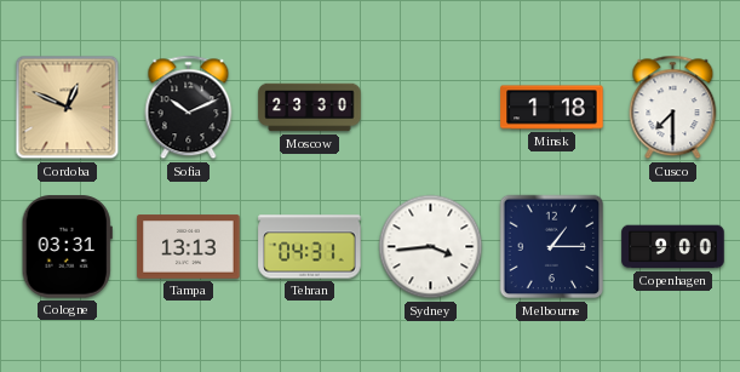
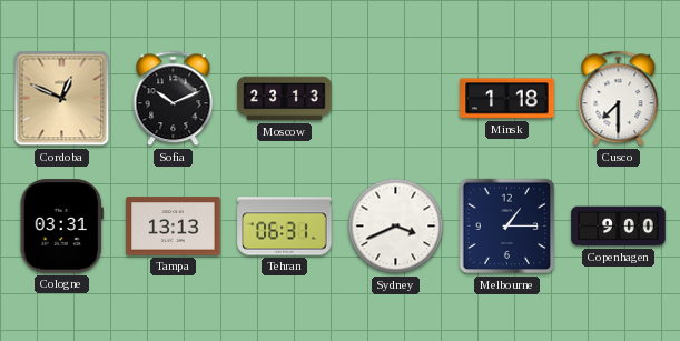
Moscow: 23:30 -> 23:13 (285, 99)
Tehran: 04:31 -> 06:31 (285, 227)
Sydney: 3:44 -> 3:41 (396, 227)
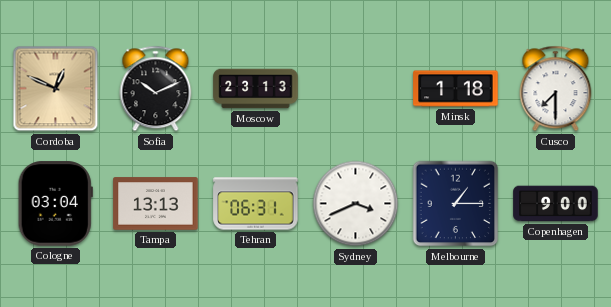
Cologne: 03:31 -> 03:04 (55, 204)
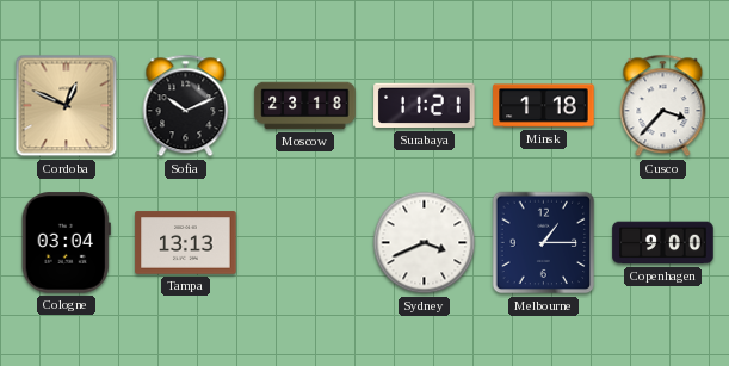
Moscow: 23:13 -> 23:18 (305, 106)
Surabaya: none -> 11:21 (425, 106)
Cusco: 7:30 -> 3:37 (663, 106)
Tehran: 06:31 -> none (256, 204)
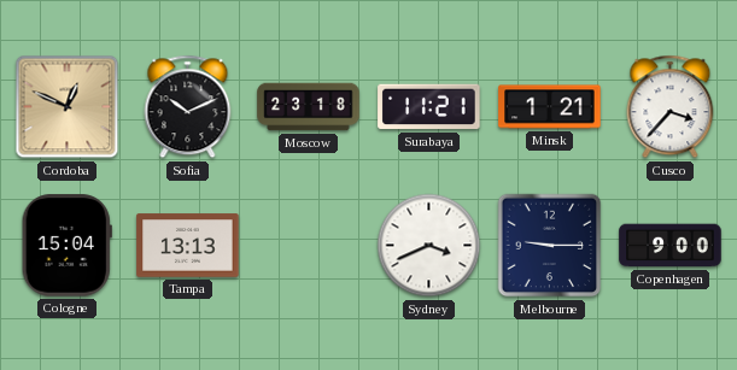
Minsk: 1:18 -> 1:21 (550, 107)
Cologne: 03:04 -> 15:04 (66, 246)
Melbourne: 1:15 -> 9:15 (550, 246)
